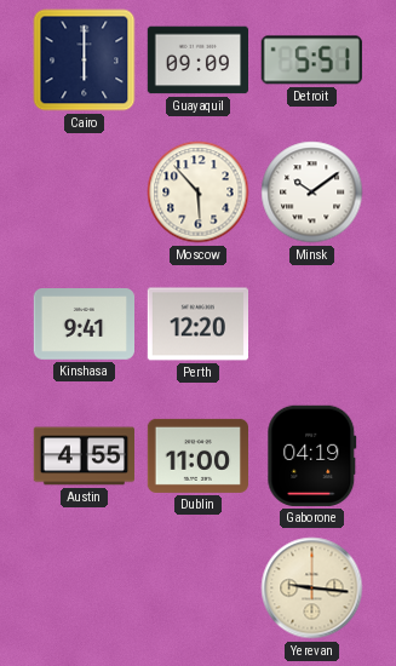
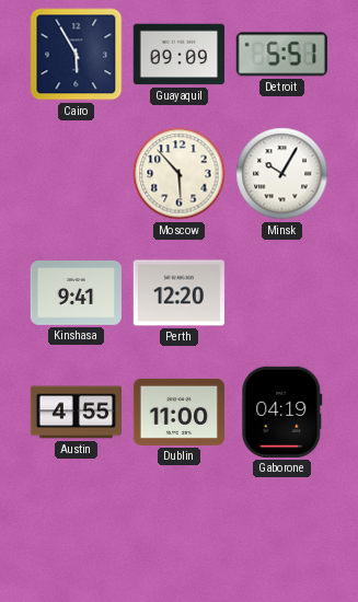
Cairo: 6:00 -> 5:55 (77, 55)
Minsk: 10:09 -> 10:05 (282, 174)
Yerevan: 9:16 -> none (312, 589)
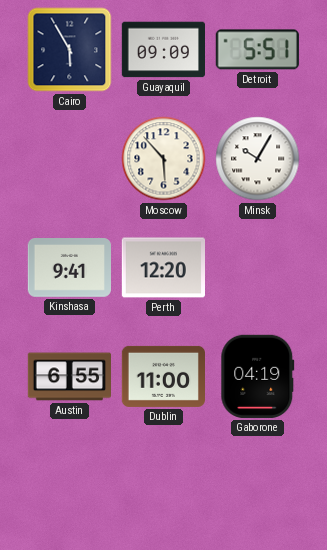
Austin: 4:55 -> 6:55 (69, 377)
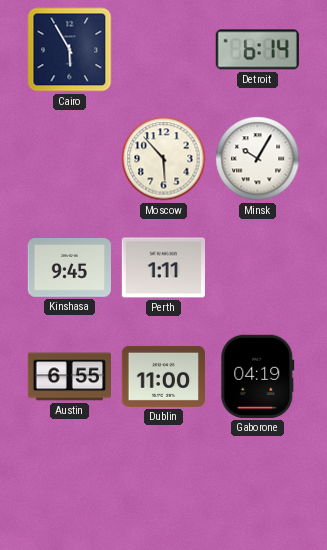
Guayaquil: 09:09 -> none (163, 50)
Detroit: 5:51 -> 6:14 (257, 50)
Kinshasa: 9:41 -> 9:45 (69, 268)
Perth: 12:20 -> 1:11 (163, 268)
